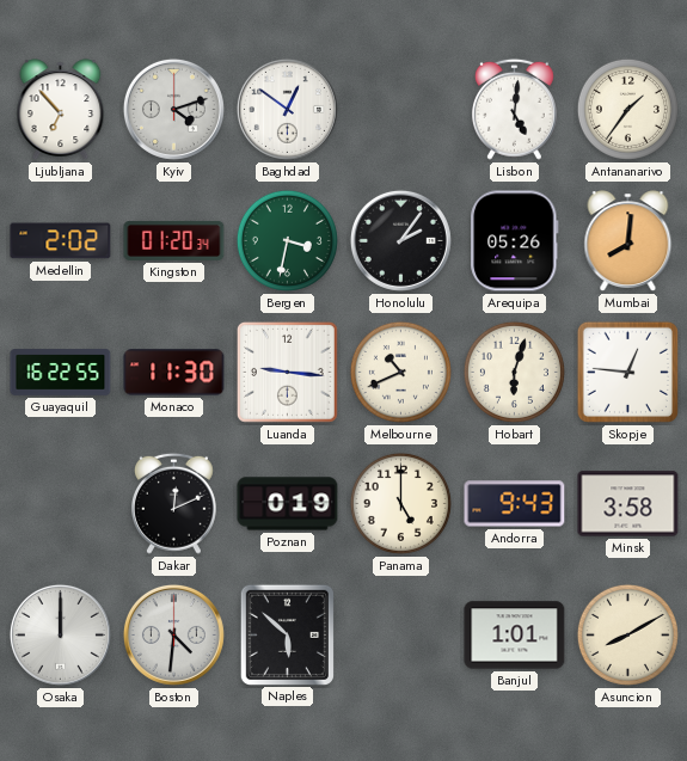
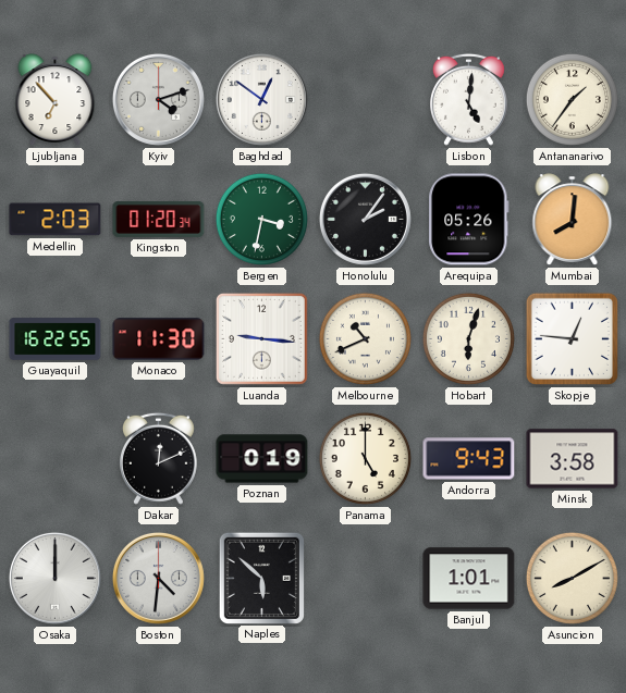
Medellin: 2:02 -> 2:03 (56, 220)
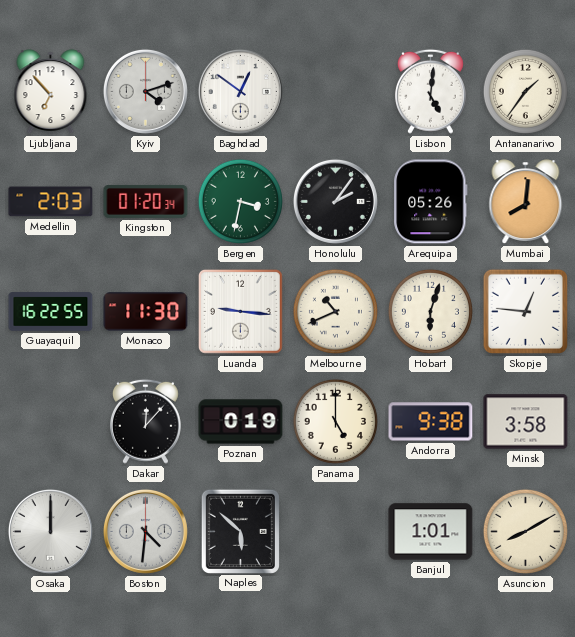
Dakar: 12:11 -> 12:07 (145, 421)
Andorra: 9:43 -> 9:38 (431, 422)
